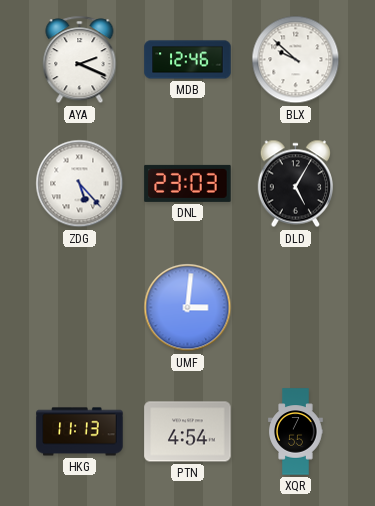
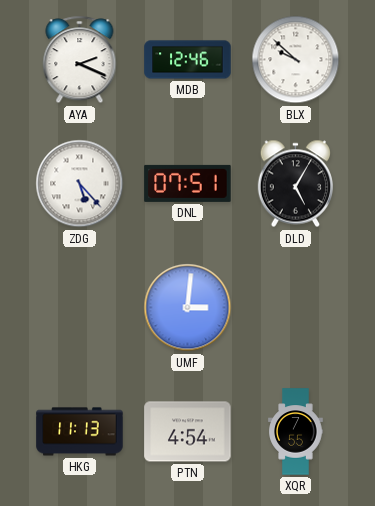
DNL: 23:03 -> 07:51 (188, 183)
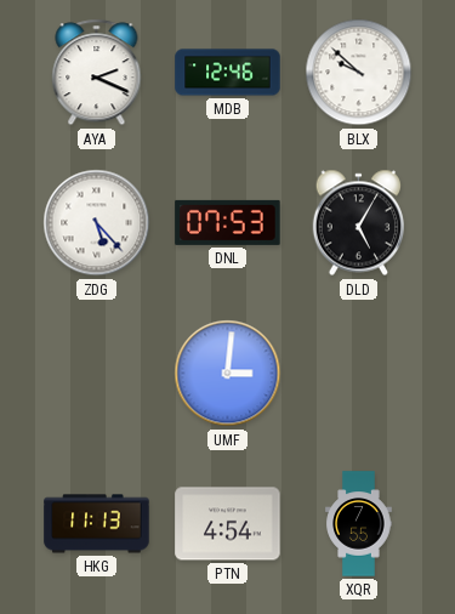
DNL: 07:51 -> 07:53 (228, 222)
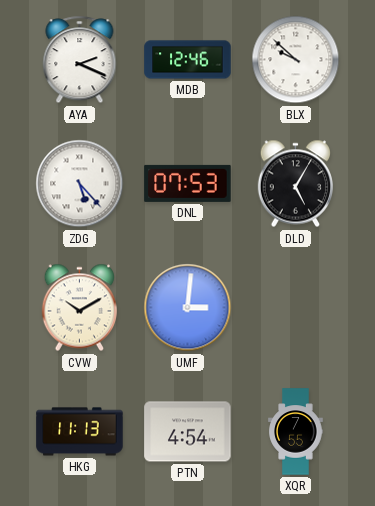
CVW: none -> 10:10 (79, 308)
